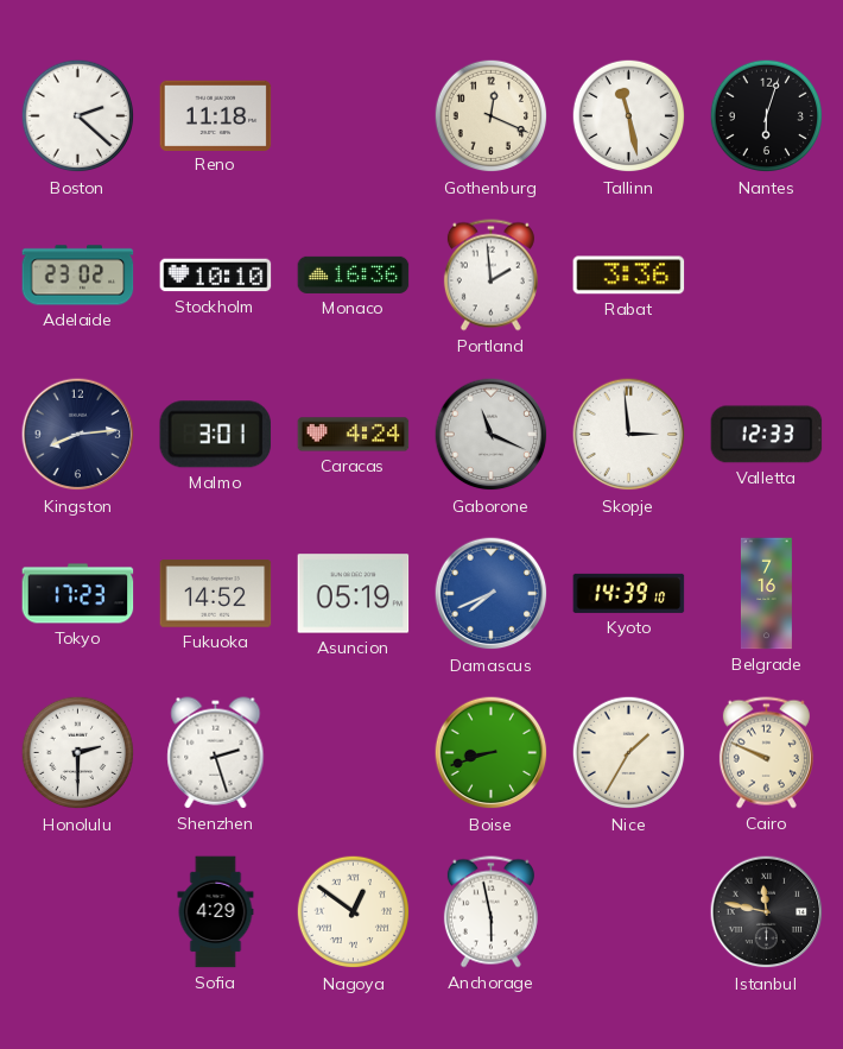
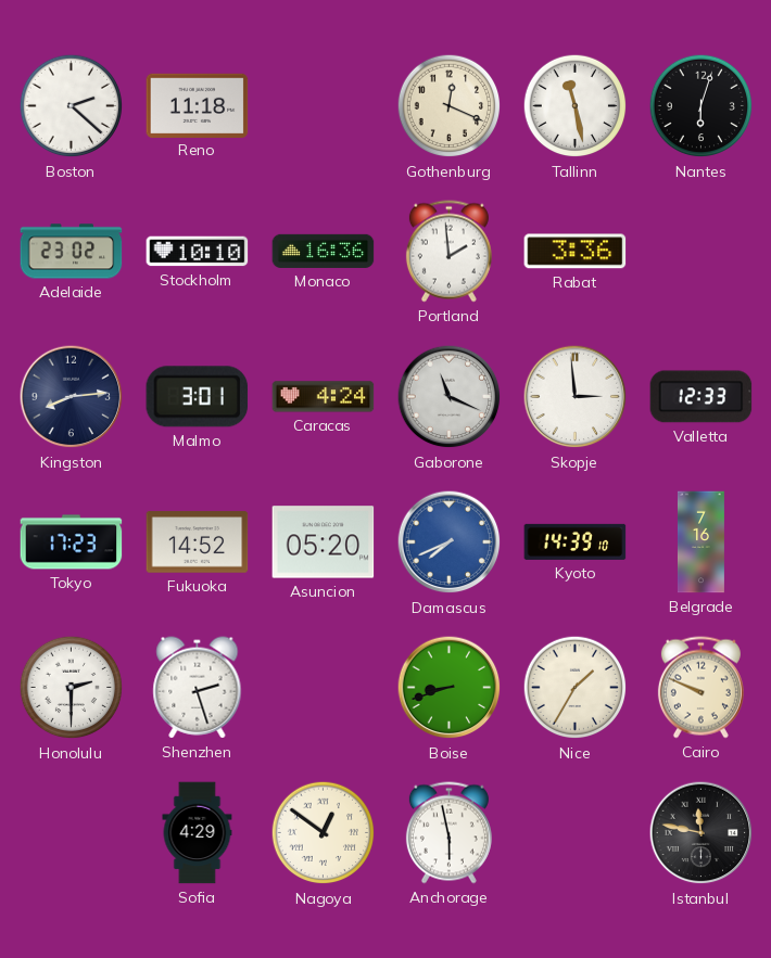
Asuncion: 05:19 -> 05:20 (324, 542)
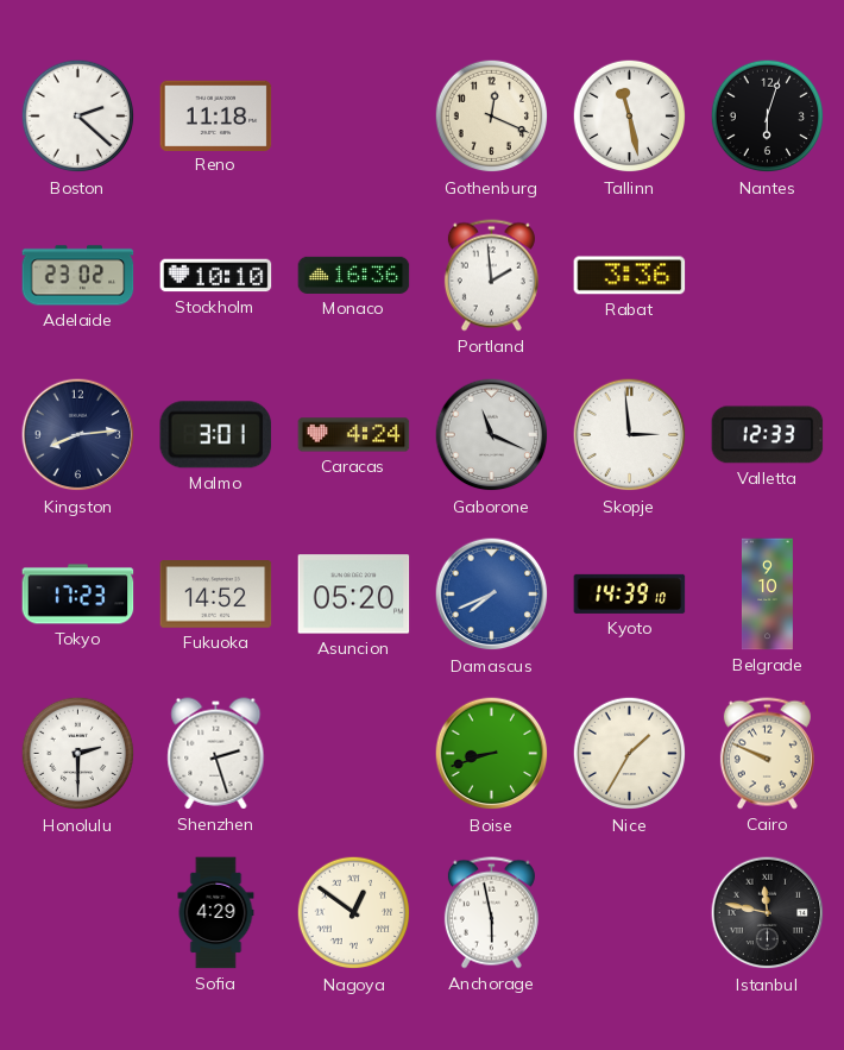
Belgrade: 7:16 -> 9:10 (767, 595)
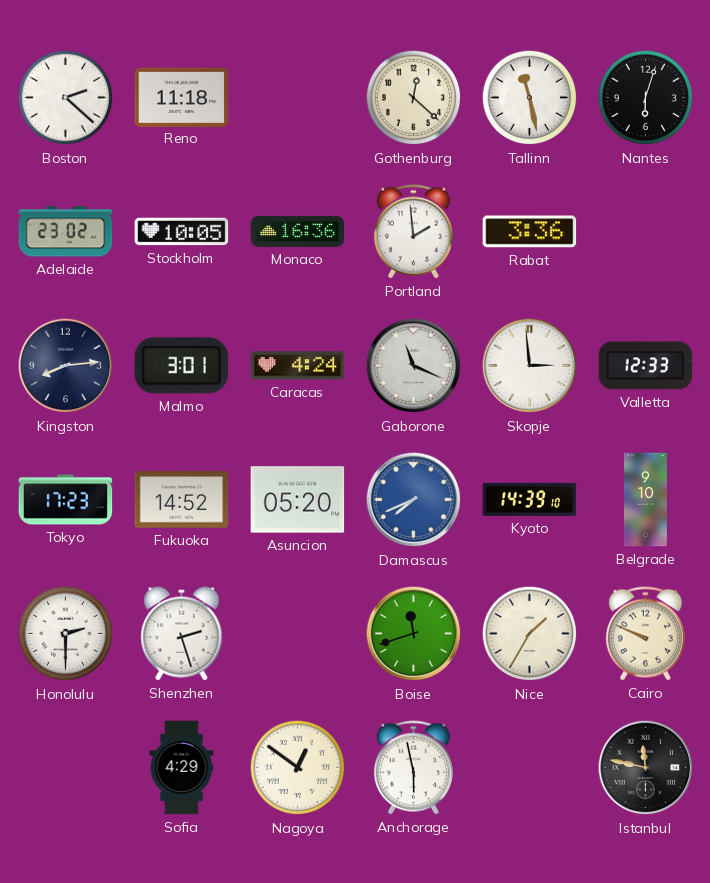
Gothenburg: 12:19 -> 12:22 (414, 98)
Stockholm: 10:10 -> 10:05 (182, 232)
Boise: 8:42 -> 11:42 (414, 634)
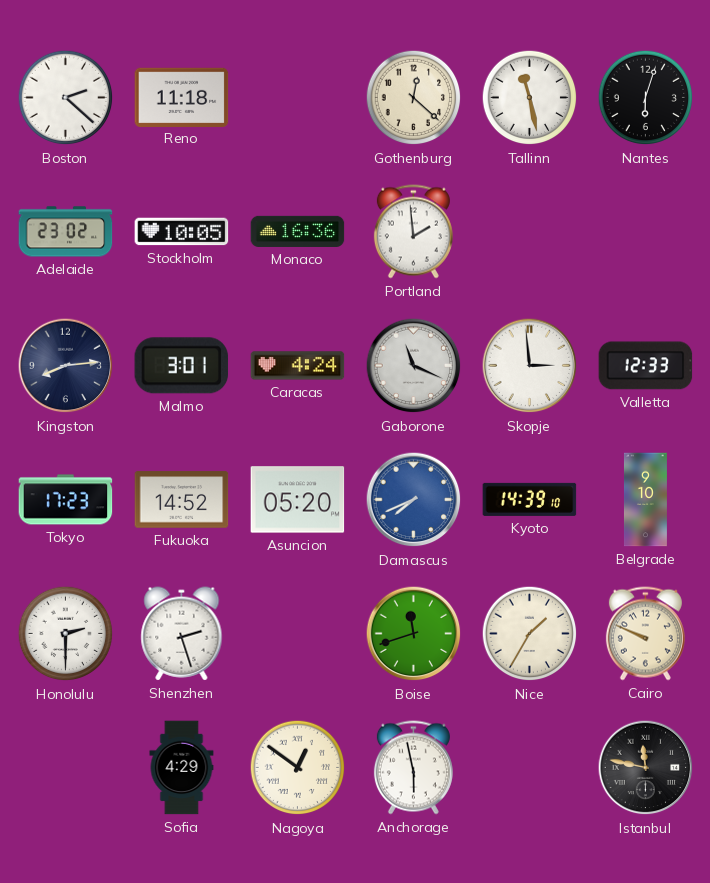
Rabat: 3:36 -> none (530, 232)
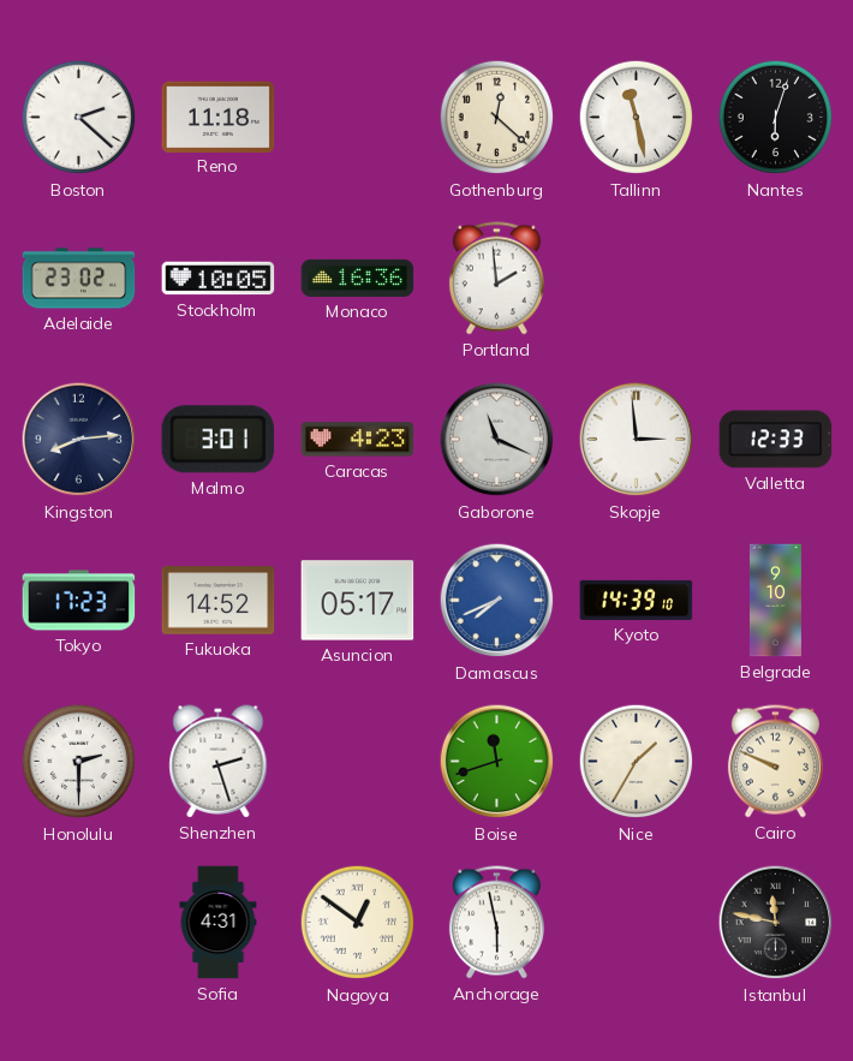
Caracas: 4:24 -> 4:23 (358, 440)
Asuncion: 05:20 -> 05:17 (358, 601)
Sofia: 4:29 -> 4:31 (219, 923)
